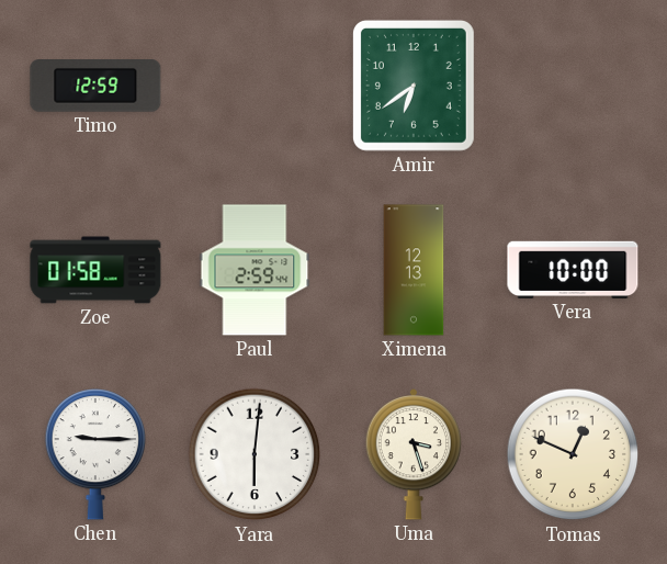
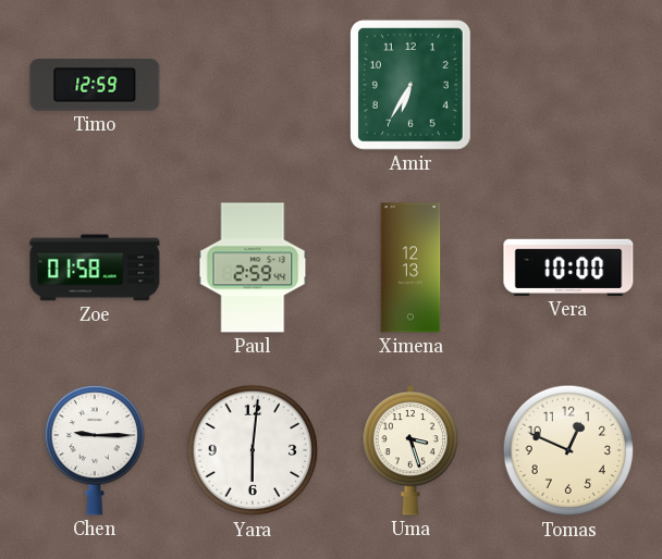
Amir: 6:39 -> 6:35 (410, 85)
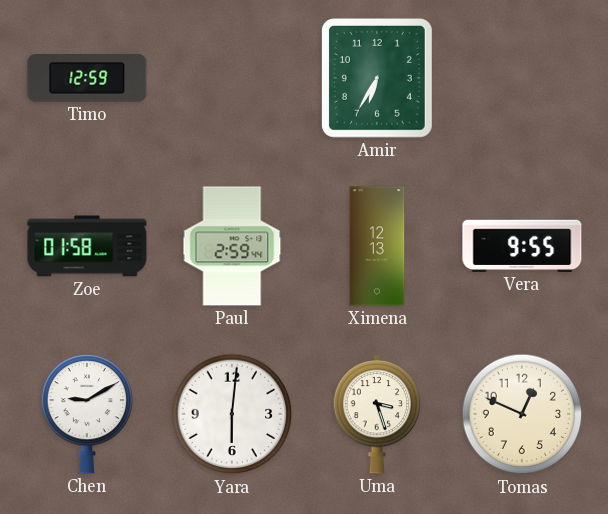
Vera: 10:00 -> 9:55 (522, 246)
Chen: 9:15 -> 9:10 (87, 415)
